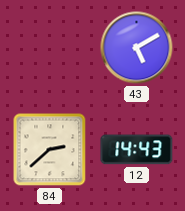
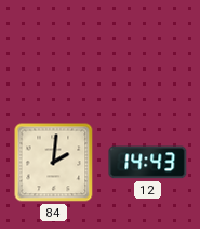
43: 5:10 -> none (137, 48)
84: 2:38 -> 2:01 (54, 163)
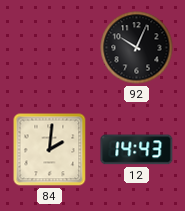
92: none -> 10:04 (137, 48)
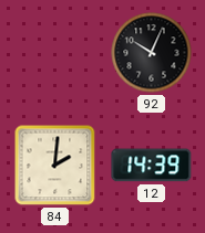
12: 14:43 -> 14:39 (152, 166)
